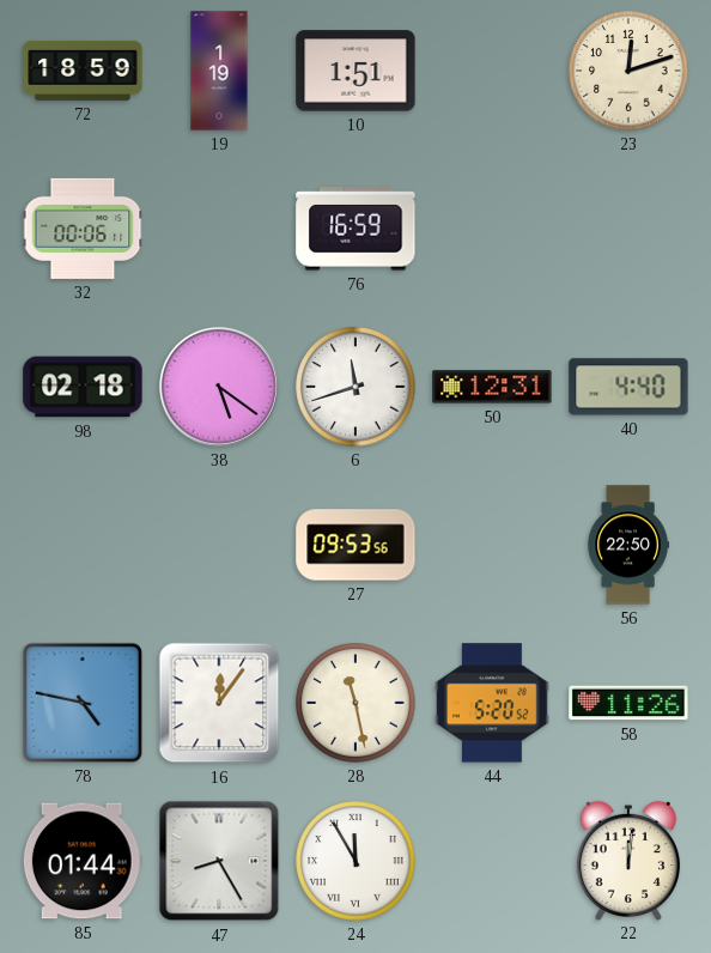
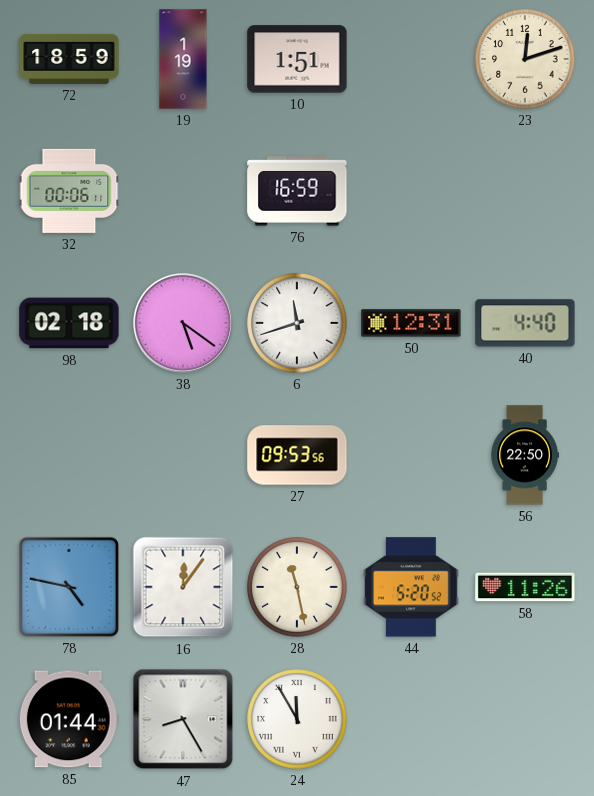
22: 12:01 -> none (628, 860)
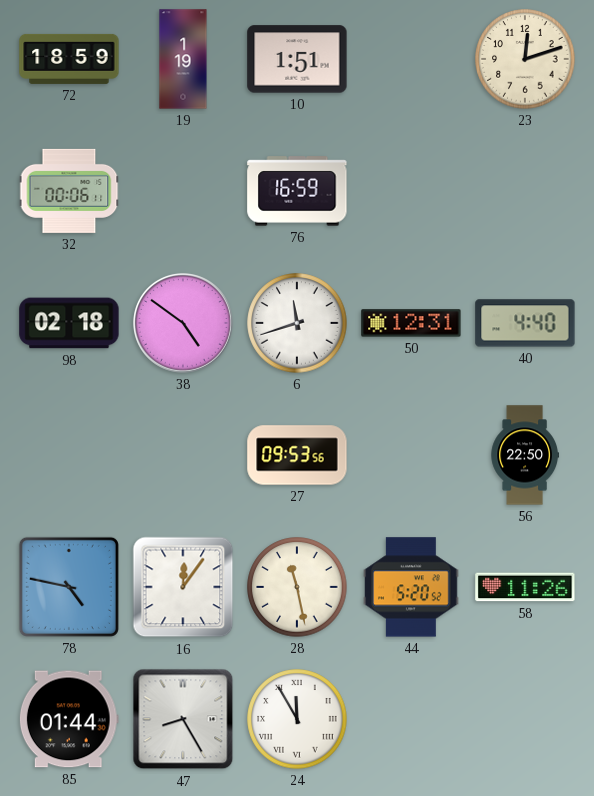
38: 5:21 -> 4:51 (183, 323)
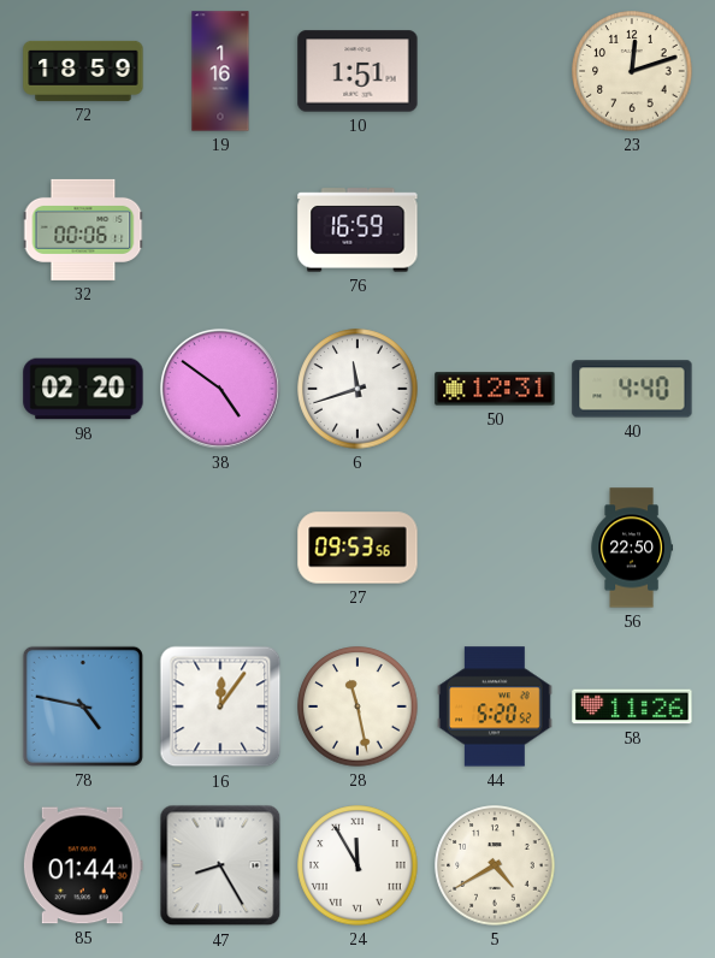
19: 1:19 -> 1:16 (220, 71)
98: 02:18 -> 02:20 (83, 389)
5: none -> 4:40 (495, 865)
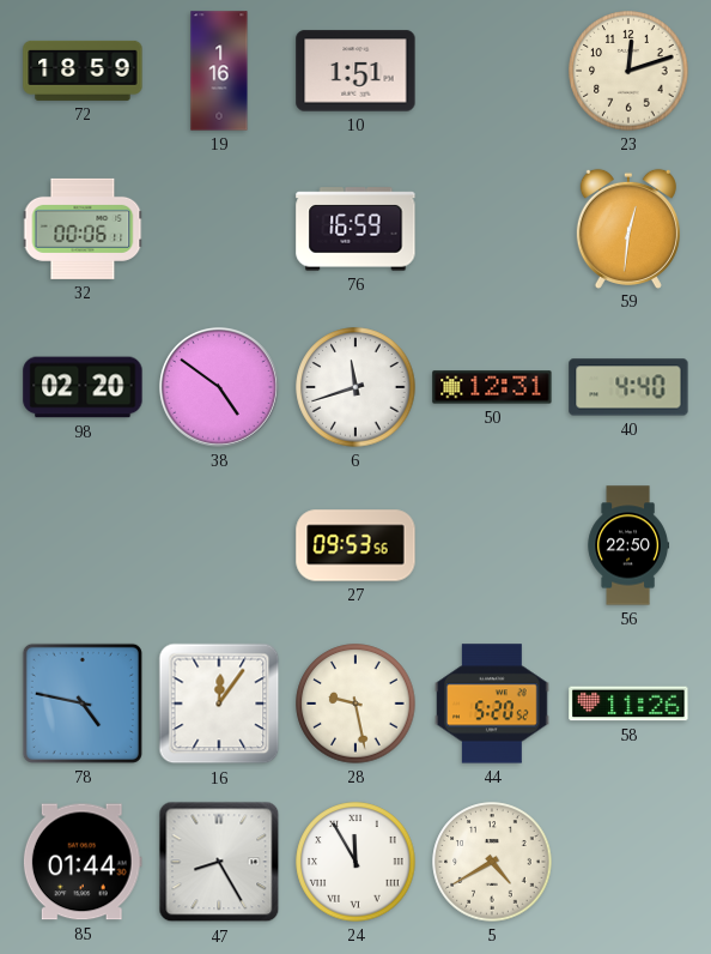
59: none -> 12:31 (628, 228)
28: 11:28 -> 9:28 (355, 704)
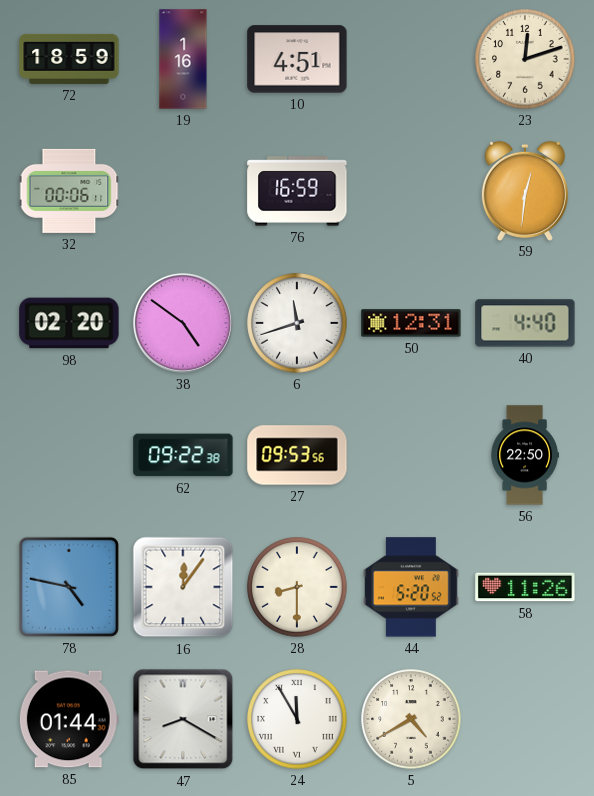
10: 1:51 -> 4:51 (297, 59)
62: none -> 09:22 (183, 455)
28: 9:28 -> 8:30 (297, 587)
47: 8:25 -> 8:20 (183, 719)
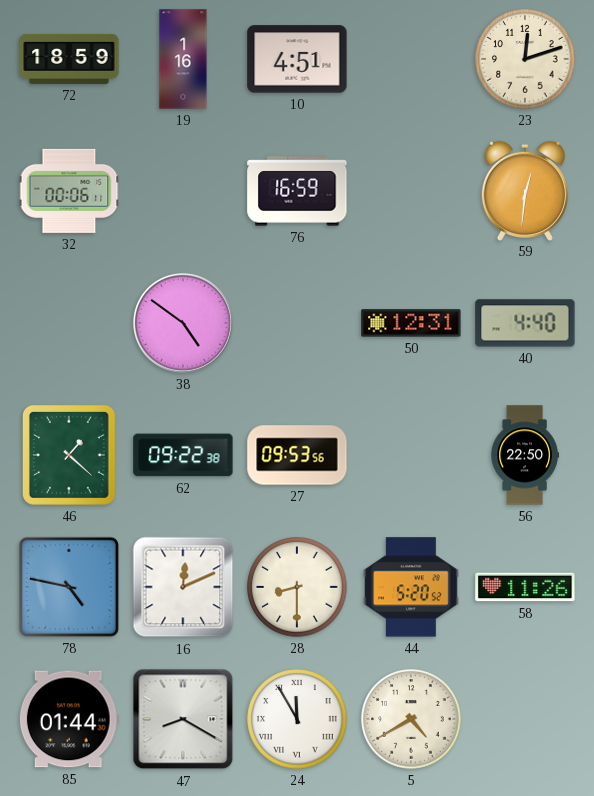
98: 02:20 -> none (69, 323)
6: 11:42 -> none (297, 323)
46: none -> 1:22 (69, 455)
16: 12:06 -> 12:11 (183, 587)
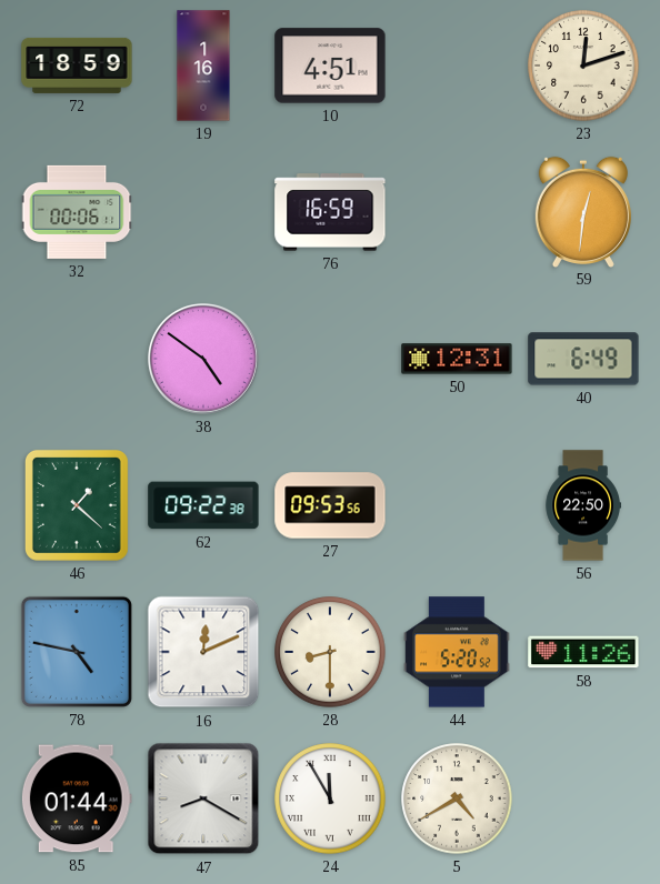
40: 4:40 -> 6:49 (583, 359)
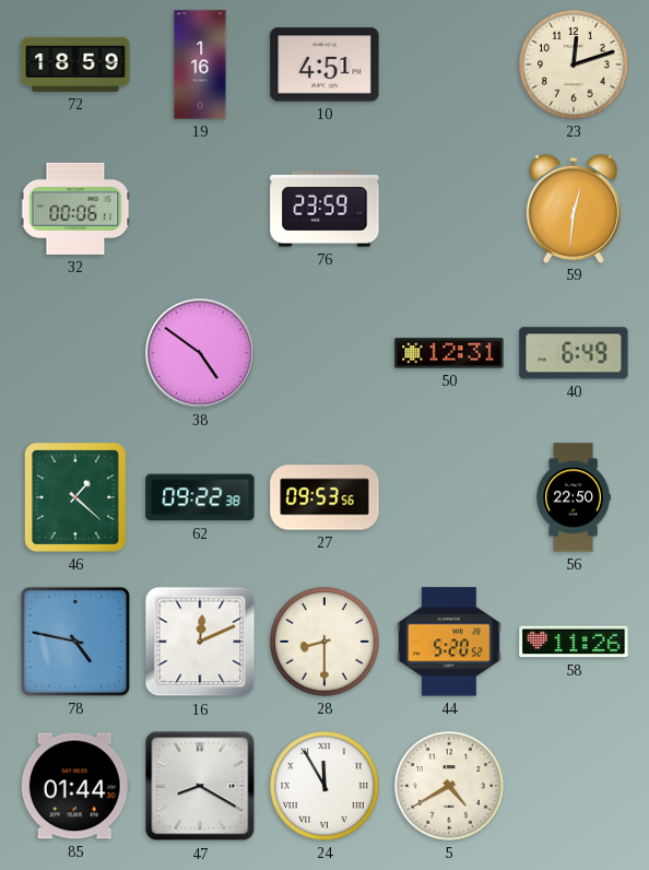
76: 16:59 -> 23:59 (324, 209)
